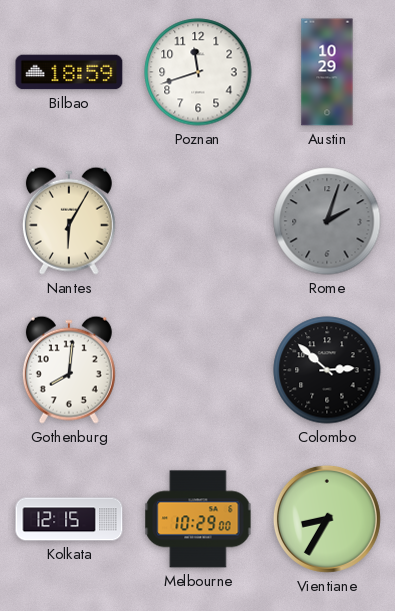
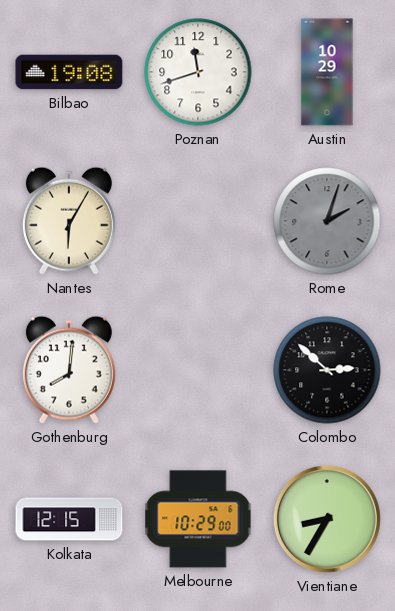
Bilbao: 18:59 -> 19:08 (69, 72)
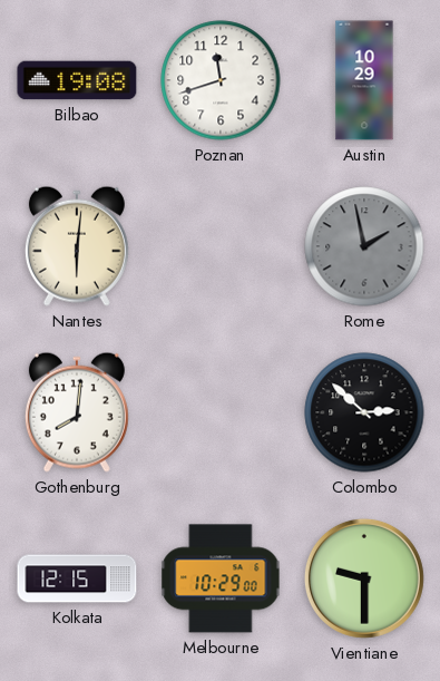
Nantes: 6:05 -> 6:01 (77, 246)
Rome: 2:03 -> 1:58 (364, 246)
Vientiane: 8:35 -> 9:30 (364, 578)
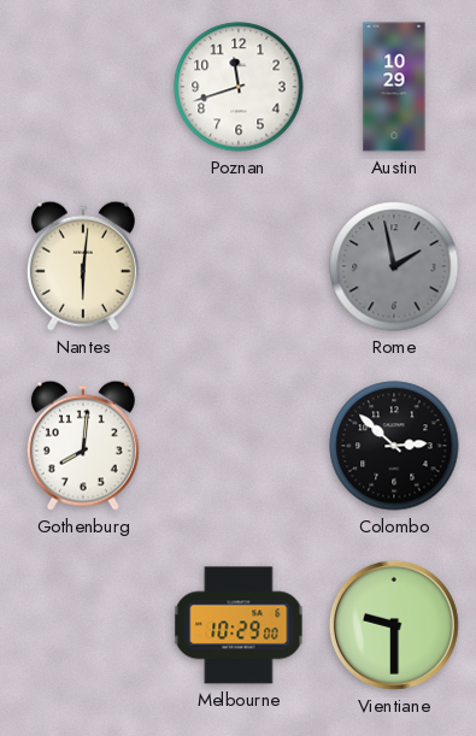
Bilbao: 19:08 -> none (77, 80)
Kolkata: 12:15 -> none (77, 578)
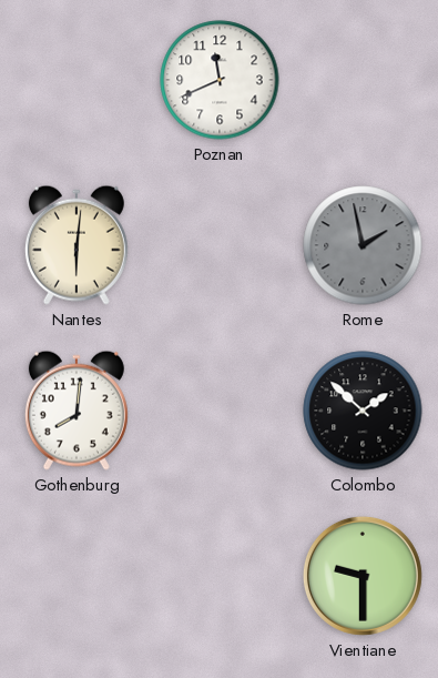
Poznan: 11:42 -> 11:41 (220, 80)
Austin: 10:29 -> none (394, 87)
Colombo: 2:52 -> 1:52 (363, 411)
Melbourne: 10:29 -> none (239, 625)
